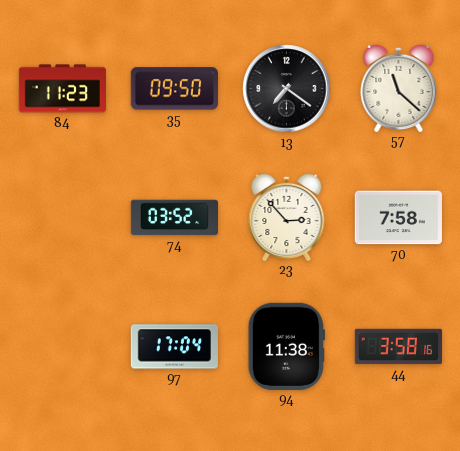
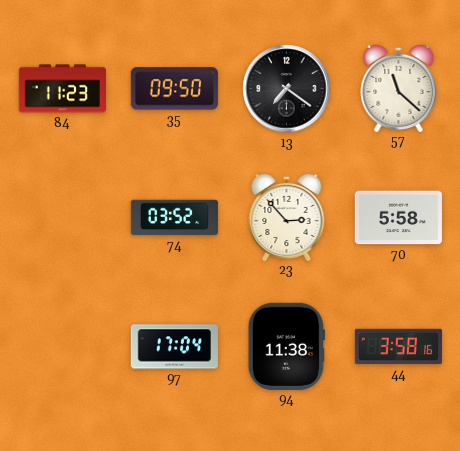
70: 7:58 -> 5:58 (398, 218)
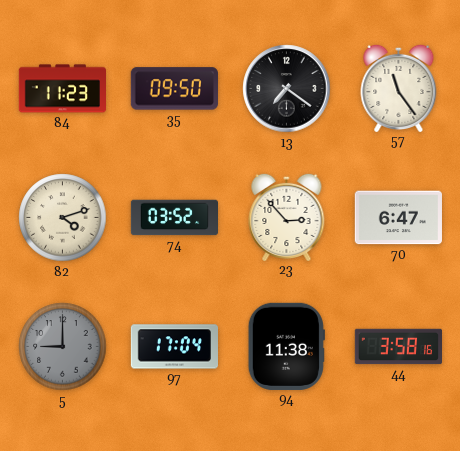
57: 11:22 -> 11:24 (399, 87)
82: none -> 4:12 (63, 218)
70: 5:58 -> 6:47 (398, 218)
5: none -> 9:00 (63, 347)
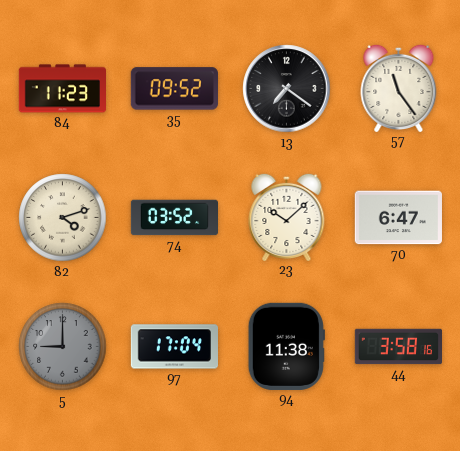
35: 09:50 -> 09:52 (174, 89)
23: 2:53 -> 10:08 (287, 216)
